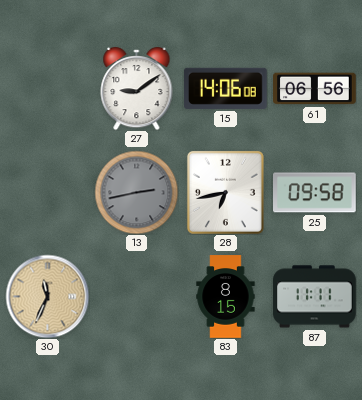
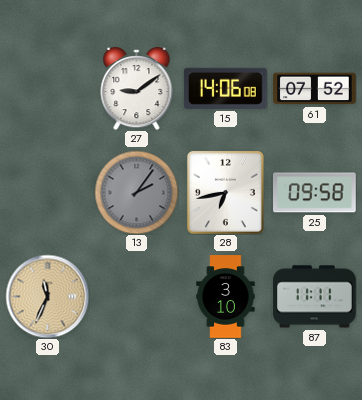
61: 06:56 -> 07:52 (315, 89)
13: 2:43 -> 2:06 (136, 192)
83: 8:15 -> 3:10 (226, 297)
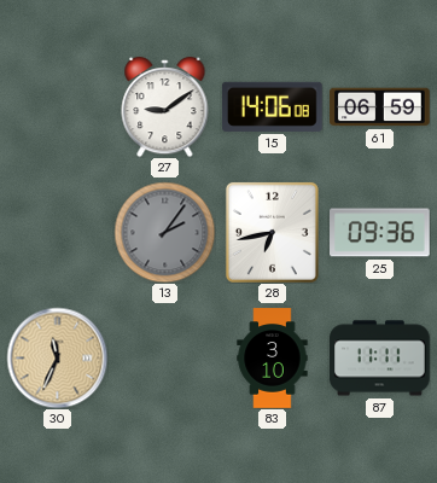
61: 07:52 -> 06:59 (380, 107)
25: 09:58 -> 09:36 (380, 233)
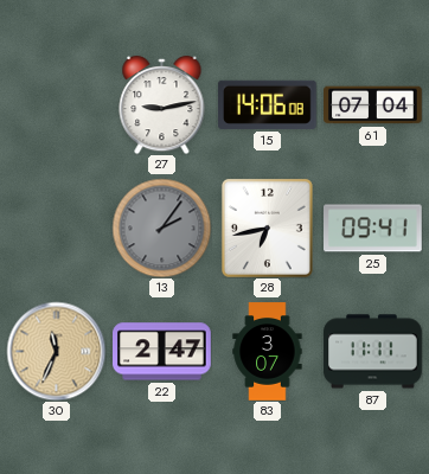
27: 9:09 -> 9:13 (162, 104)
61: 06:59 -> 07:04 (373, 105)
25: 09:36 -> 09:41 (373, 229)
22: none -> 2:47 (162, 352)
83: 3:10 -> 3:07 (268, 352)
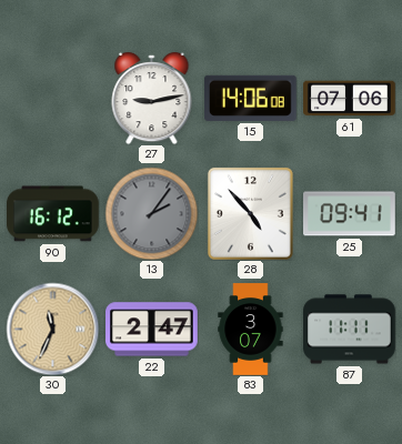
61: 07:04 -> 07:06 (350, 99)
90: none -> 16:12 (53, 214)
28: 6:43 -> 4:53 (250, 213)
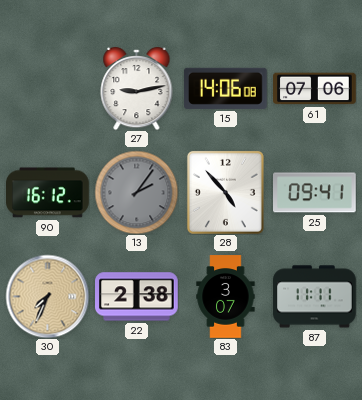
30: 11:34 -> 7:34 (47, 296)
22: 2:47 -> 2:38 (137, 297)
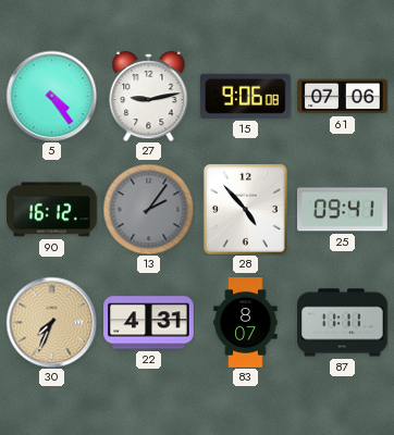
5: none -> 4:24 (51, 96)
15: 14:06 -> 9:06 (246, 96)
22: 2:38 -> 4:31 (149, 323)
83: 3:07 -> 8:07 (246, 323)
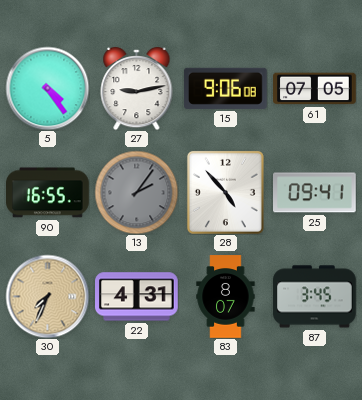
61: 07:06 -> 07:05 (315, 89)
90: 16:12 -> 16:55 (48, 193)
87: 11:11 -> 3:45 (315, 297)
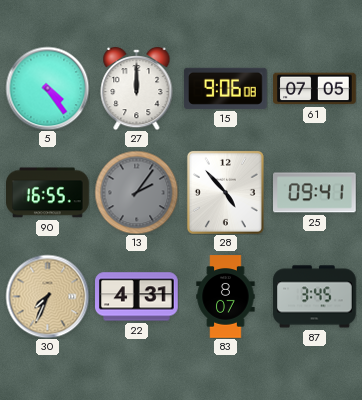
27: 9:13 -> 12:00 (137, 88)
